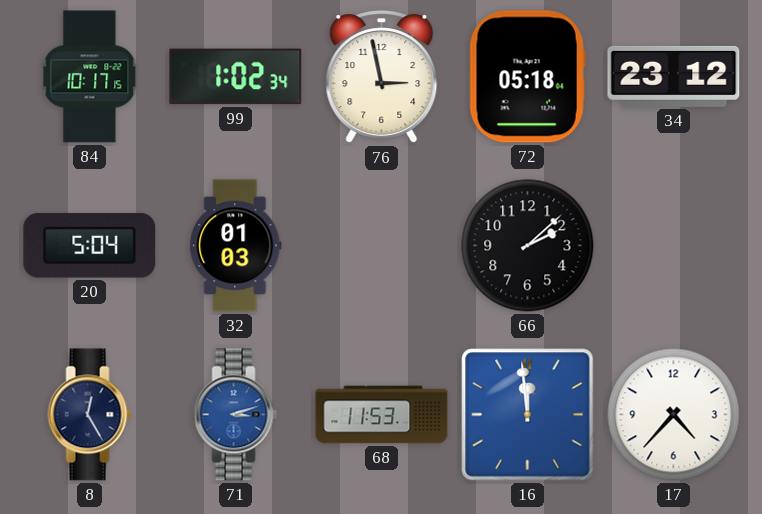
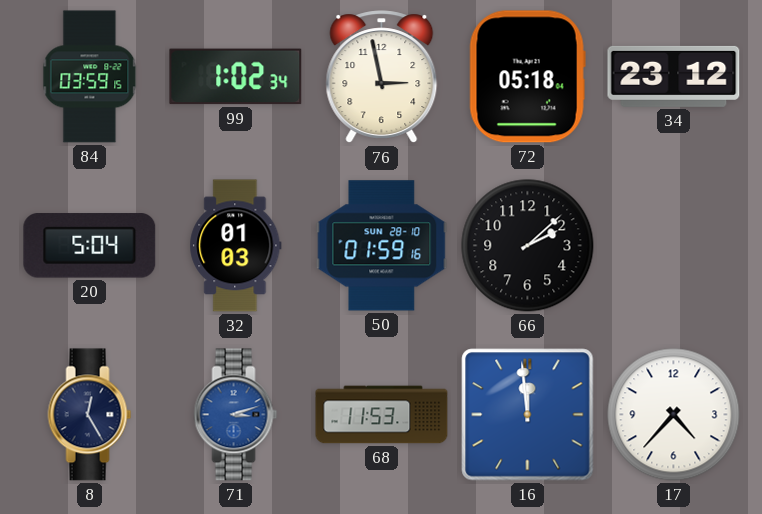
84: 10:17 -> 03:59 (90, 77)
50: none -> 01:59 (382, 246)
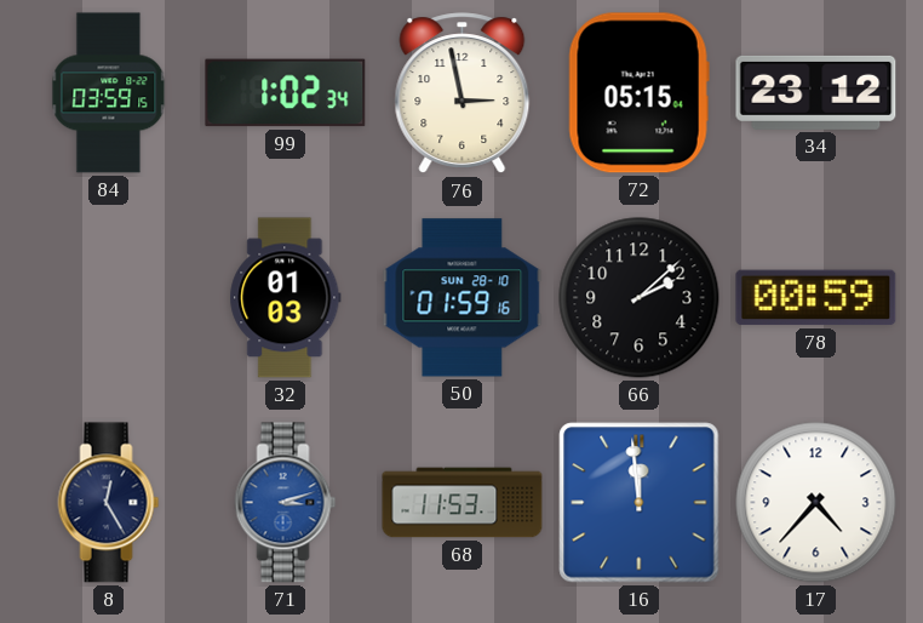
72: 05:18 -> 05:15 (638, 93)
20: 5:04 -> none (90, 246)
78: none -> 00:59 (816, 298)
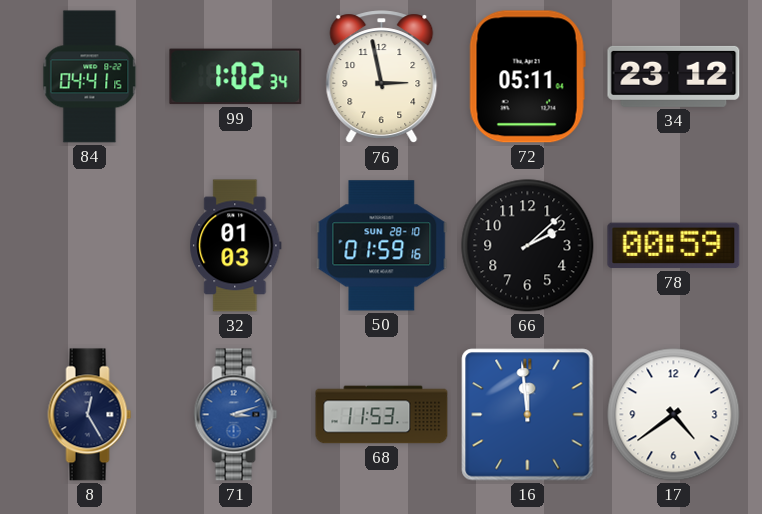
84: 03:59 -> 04:41 (90, 77)
72: 05:15 -> 05:11 (527, 77)
17: 4:37 -> 4:39 (674, 415)
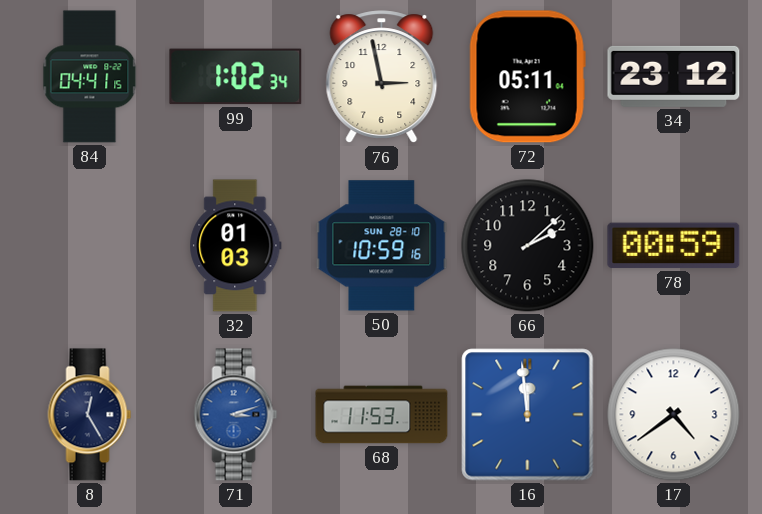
50: 01:59 -> 10:59 (382, 246)
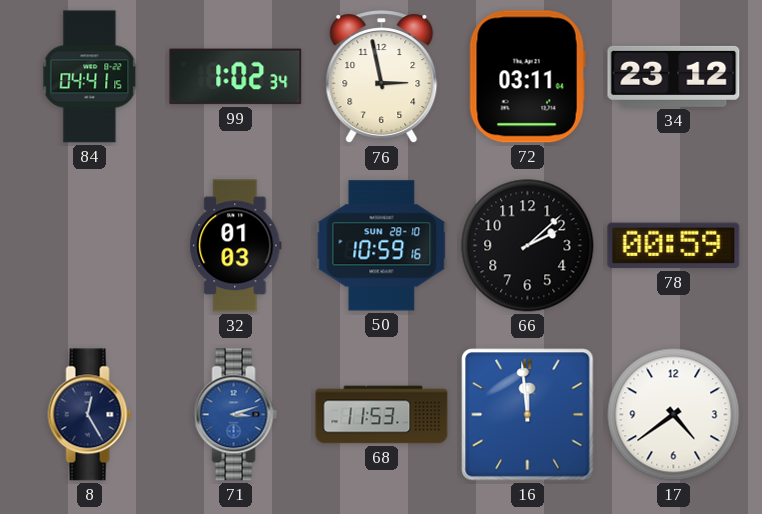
72: 05:11 -> 03:11 (527, 77)
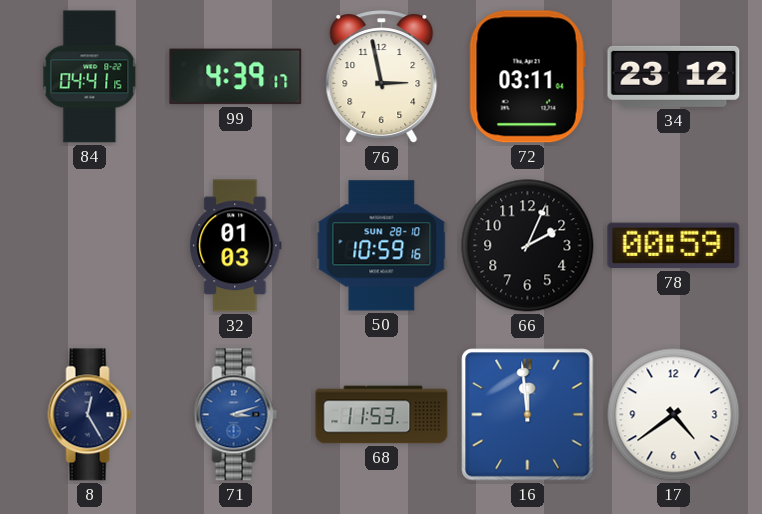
99: 1:02 -> 4:39 (236, 77)
66: 2:08 -> 2:04 (528, 246)
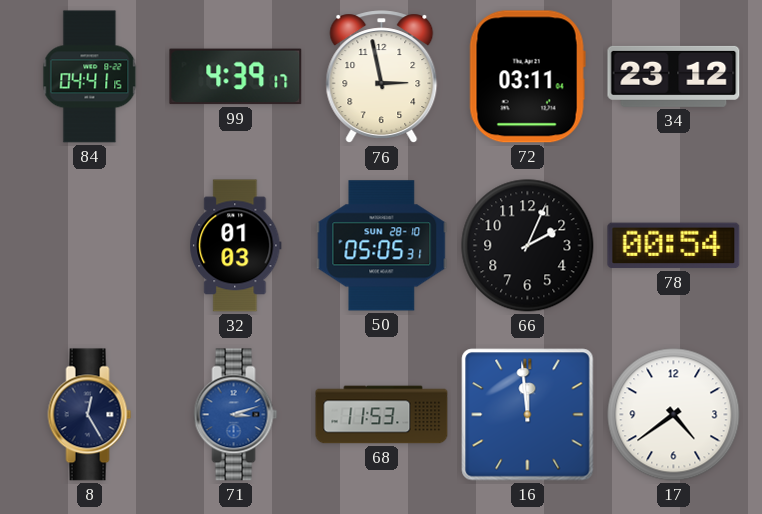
50: 10:59 -> 05:05 (382, 246)
78: 00:59 -> 00:54 (674, 246)
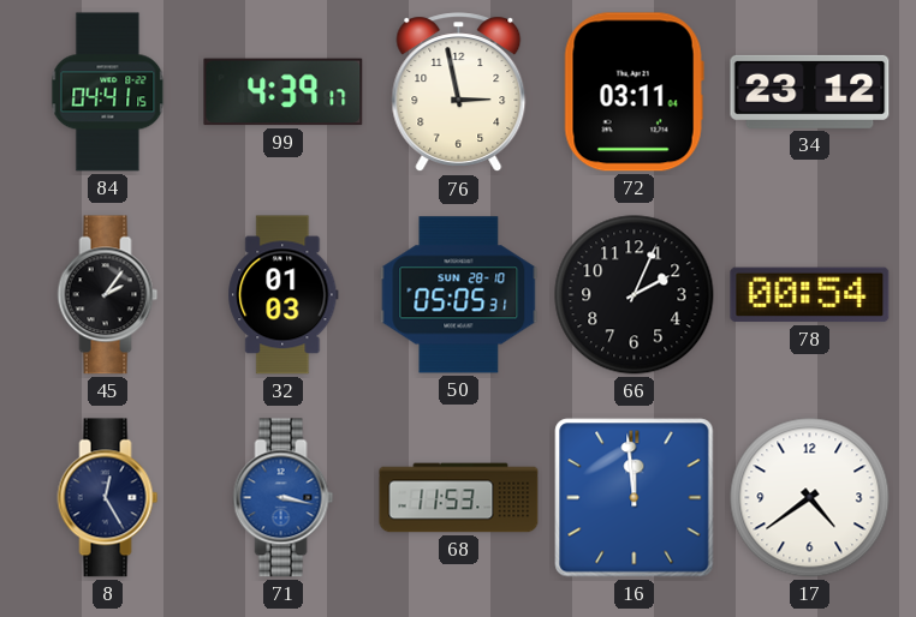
45: none -> 2:06 (108, 295)
71: 3:12 -> 3:17 (284, 498)
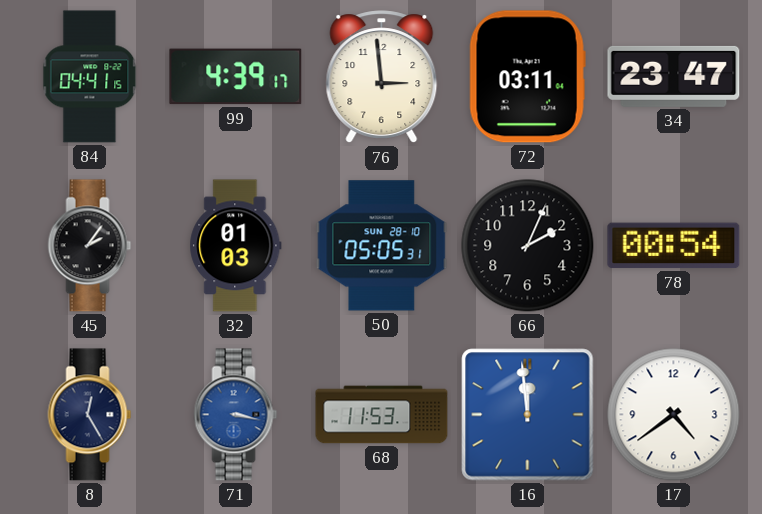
76: 2:58 -> 2:59 (382, 77)
34: 23:12 -> 23:47 (674, 76)
